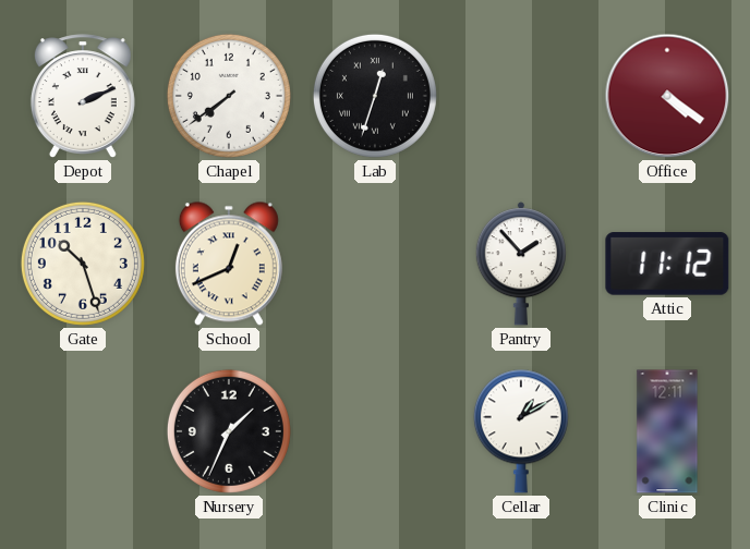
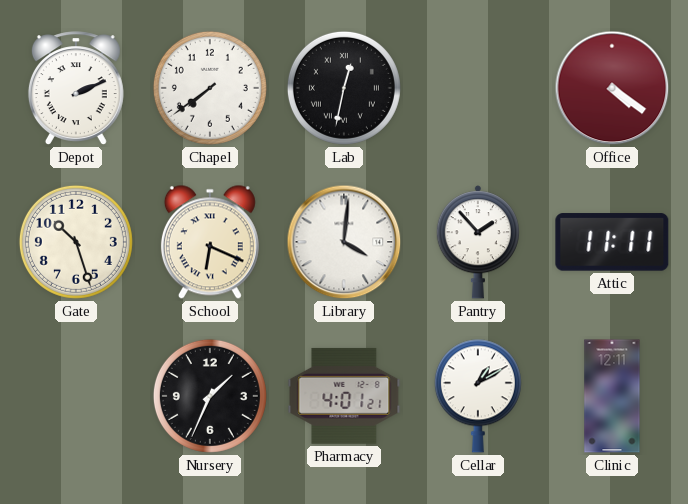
Lab: 12:33 -> 12:32 (344, 88)
School: 12:41 -> 6:19 (210, 242)
Library: none -> 4:01 (344, 242)
Attic: 11:12 -> 11:11 (612, 242)
Pharmacy: none -> 4:01 (344, 396)
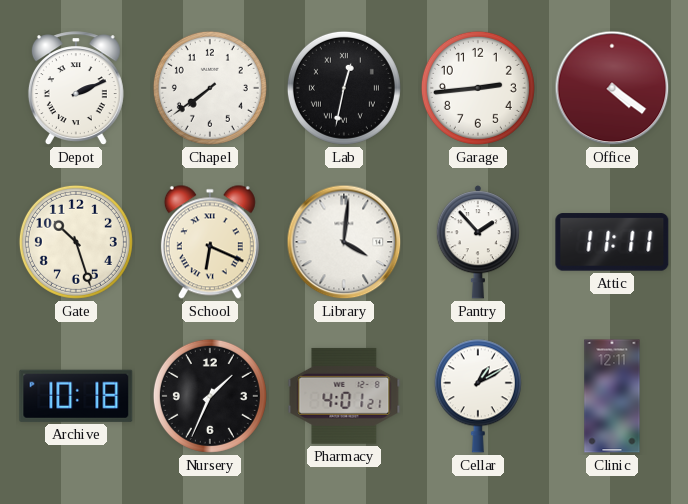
Garage: none -> 2:44 (478, 88)
Archive: none -> 10:18 (76, 396)
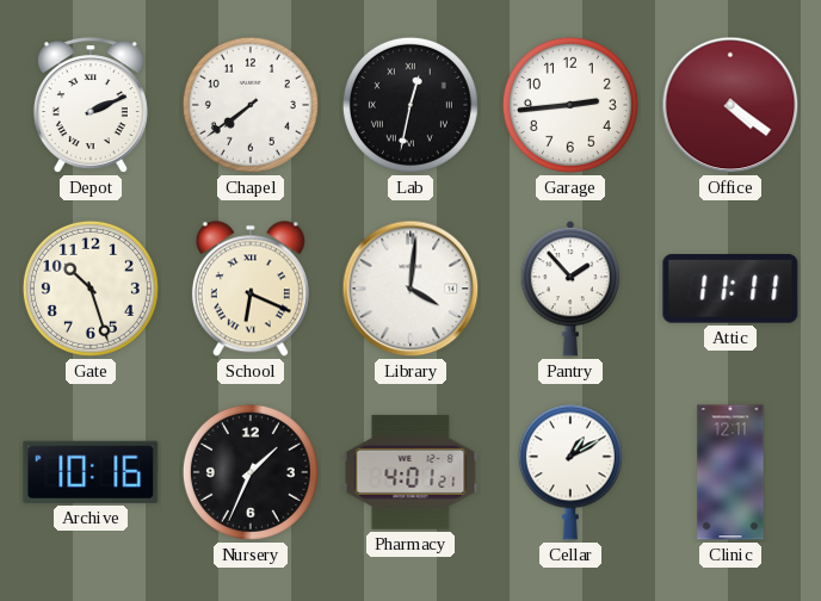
Archive: 10:18 -> 10:16 (91, 472)
